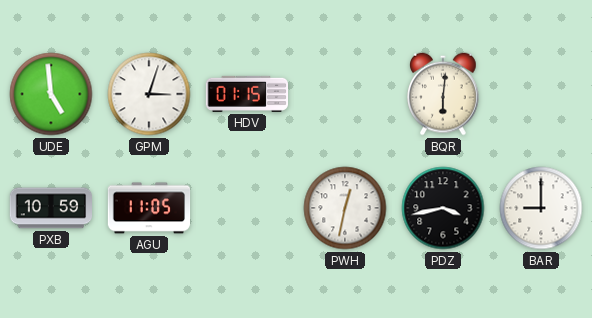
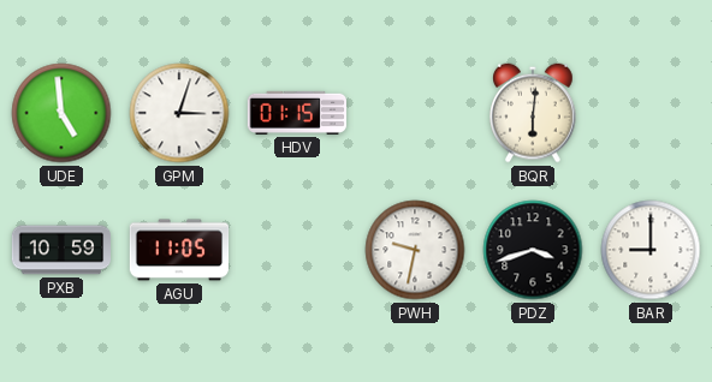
PWH: 12:32 -> 9:32 (415, 250)
PDZ: 3:43 -> 3:42 (533, 250)
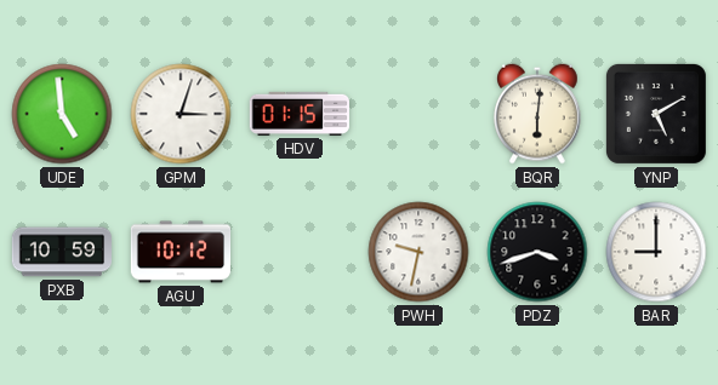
YNP: none -> 5:10 (656, 114)
AGU: 11:05 -> 10:12 (181, 252)
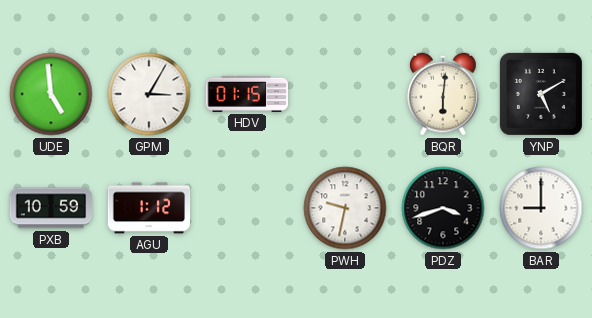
GPM: 3:03 -> 3:05 (149, 94)
AGU: 10:12 -> 1:12 (149, 208)
